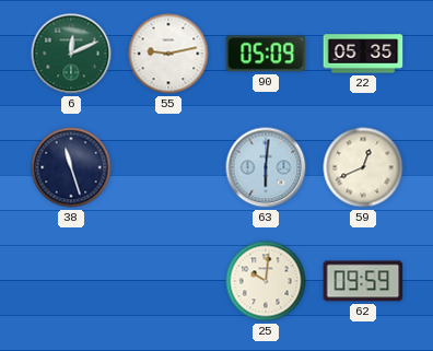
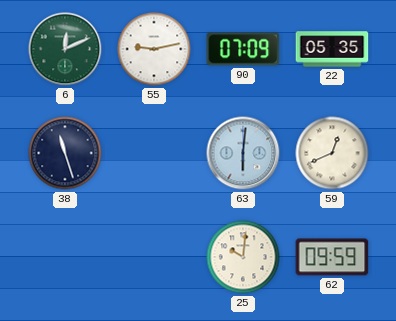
90: 05:09 -> 07:09 (243, 49)
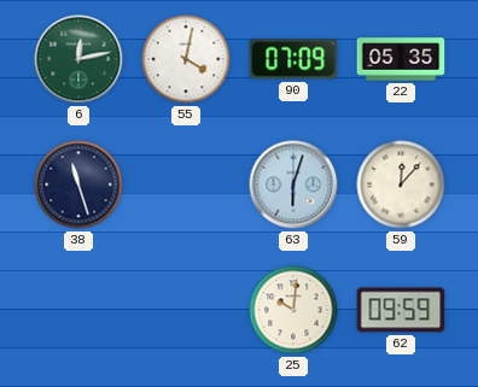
6: 12:11 -> 12:13 (78, 59)
55: 9:13 -> 4:02 (186, 59)
63: 6:01 -> 6:03 (293, 184)
59: 12:41 -> 12:07 (401, 184)
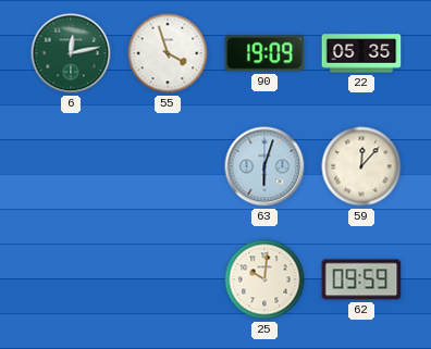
55: 4:02 -> 3:57 (168, 53)
90: 07:09 -> 19:09 (264, 53)
38: 11:27 -> none (78, 184)
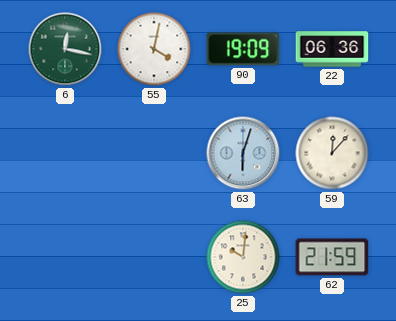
6: 12:13 -> 12:17 (65, 49)
55: 3:57 -> 4:02 (154, 49)
22: 05:35 -> 06:36 (332, 49)
62: 09:59 -> 21:59 (332, 257)
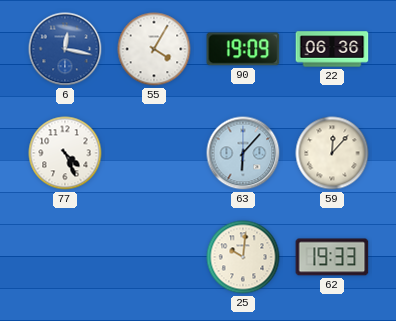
6 dial: green -> blue (65, 49)
55: 4:02 -> 4:05 (154, 49)
77: none -> 4:26 (65, 153)
63: 6:03 -> 6:07 (243, 153)
62: 21:59 -> 19:33 (332, 257)
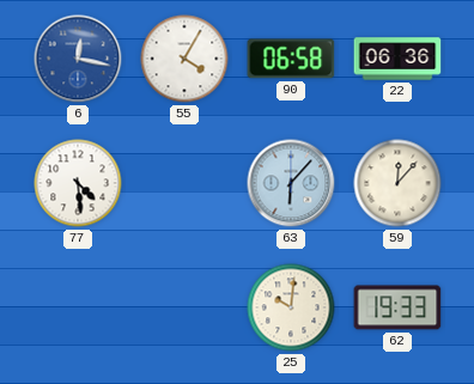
90: 19:09 -> 06:58 (291, 59)
77: 4:26 -> 4:29 (78, 183)
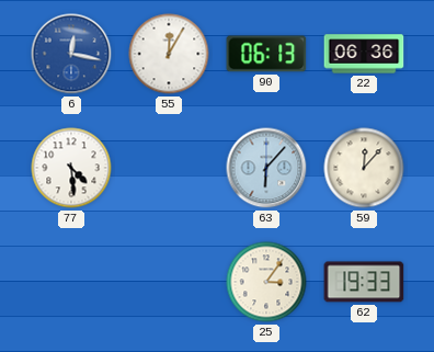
55: 4:05 -> 12:05 (169, 54)
90: 06:58 -> 06:13 (266, 54)
25: 10:01 -> 3:06 (266, 282)
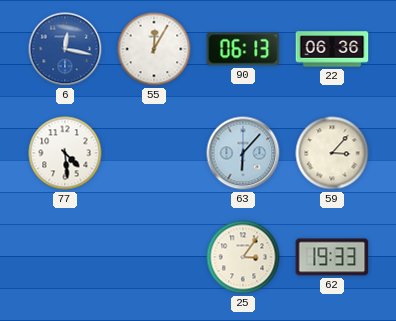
59: 12:07 -> 3:07 (332, 153)
